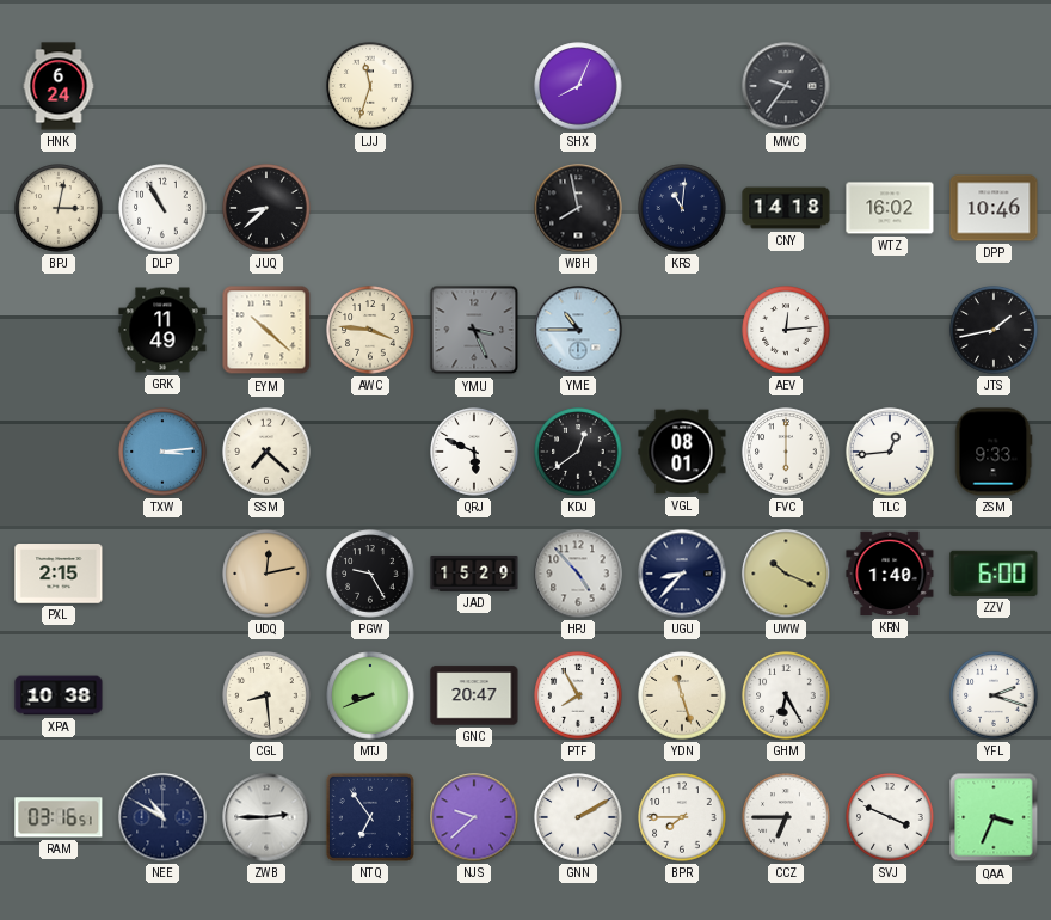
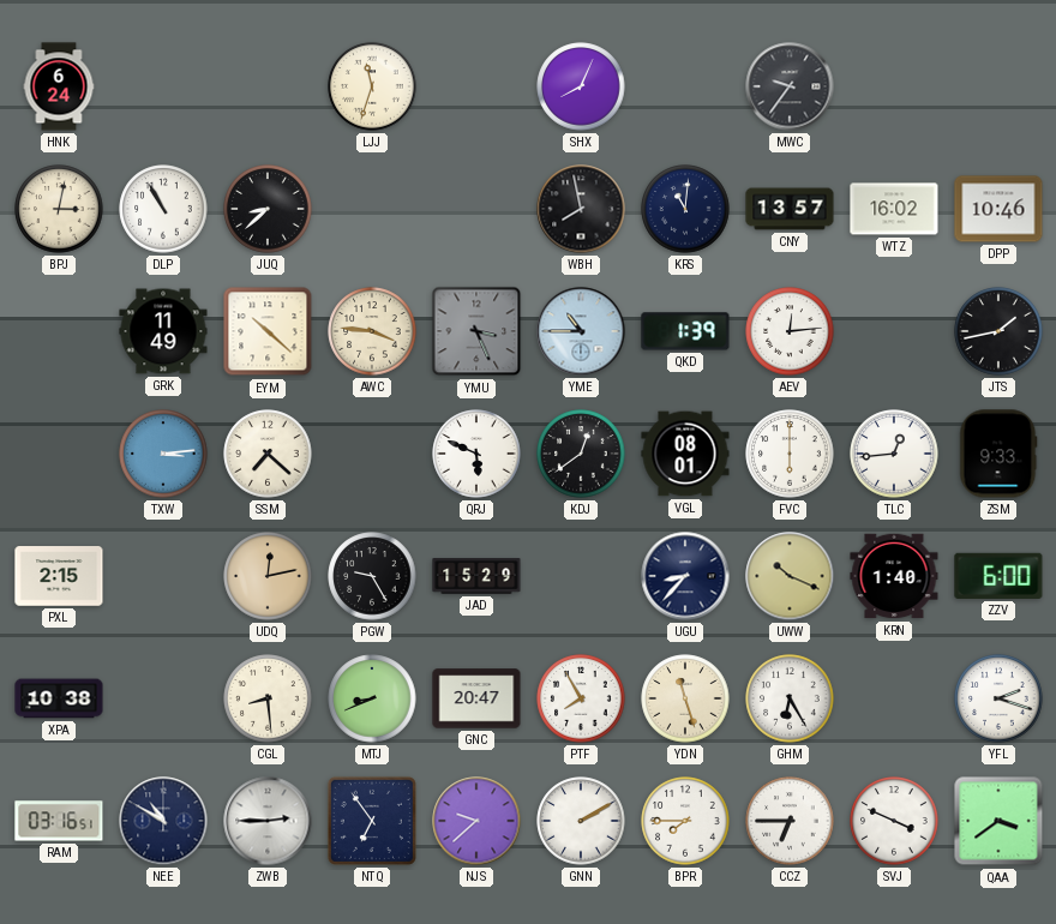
CNY: 14:18 -> 13:57 (790, 209)
QKD: none -> 1:39 (685, 331)
HPJ: 4:53 -> none (578, 574)
QAA: 3:34 -> 3:39 (998, 821)
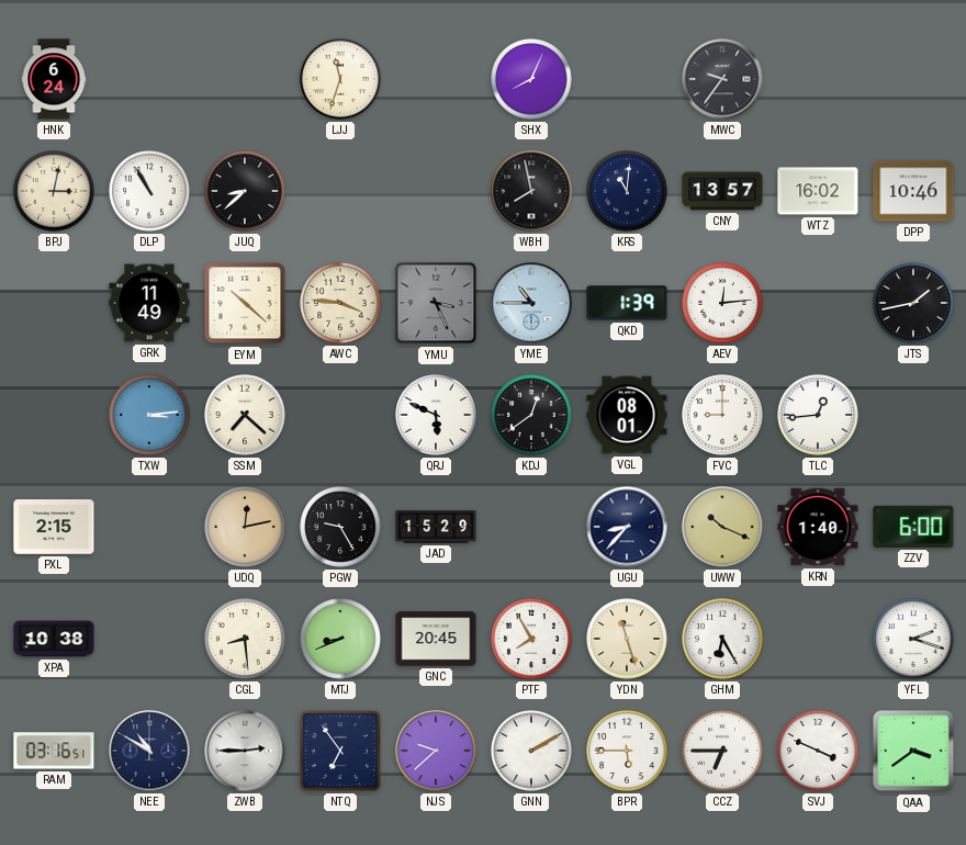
FVC: 6:00 -> 9:00 (722, 415)
ZSM: 9:33 -> none (998, 454)
GNC: 20:47 -> 20:45 (436, 639)
BPR: 7:45 -> 5:45 (627, 751)
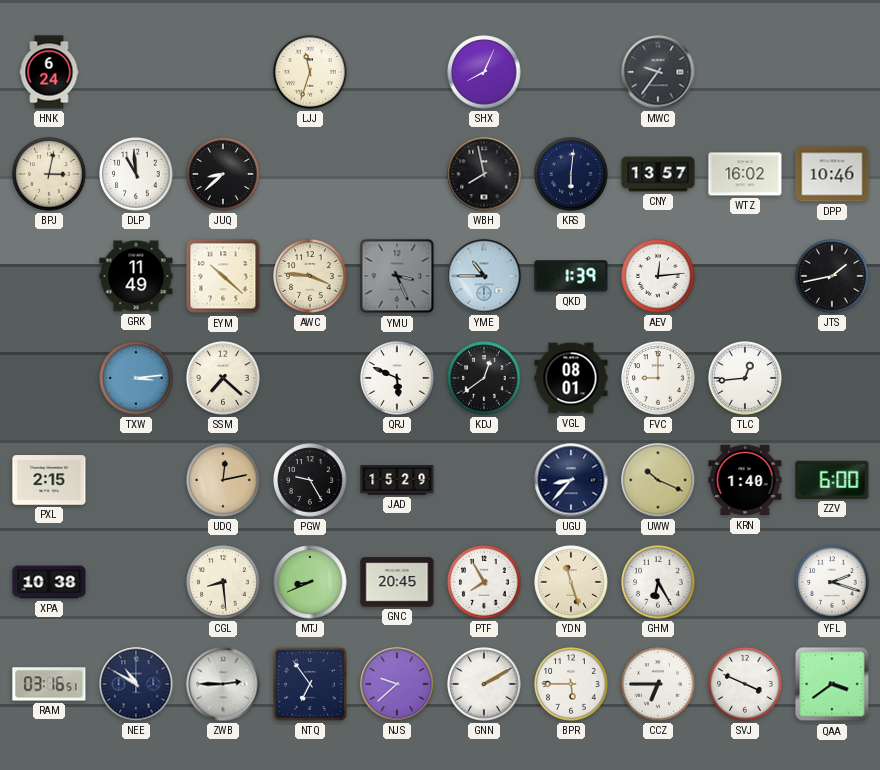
DLP: 10:55 -> 10:59 (136, 174)
KRS: 11:01 -> 6:01 (571, 174)
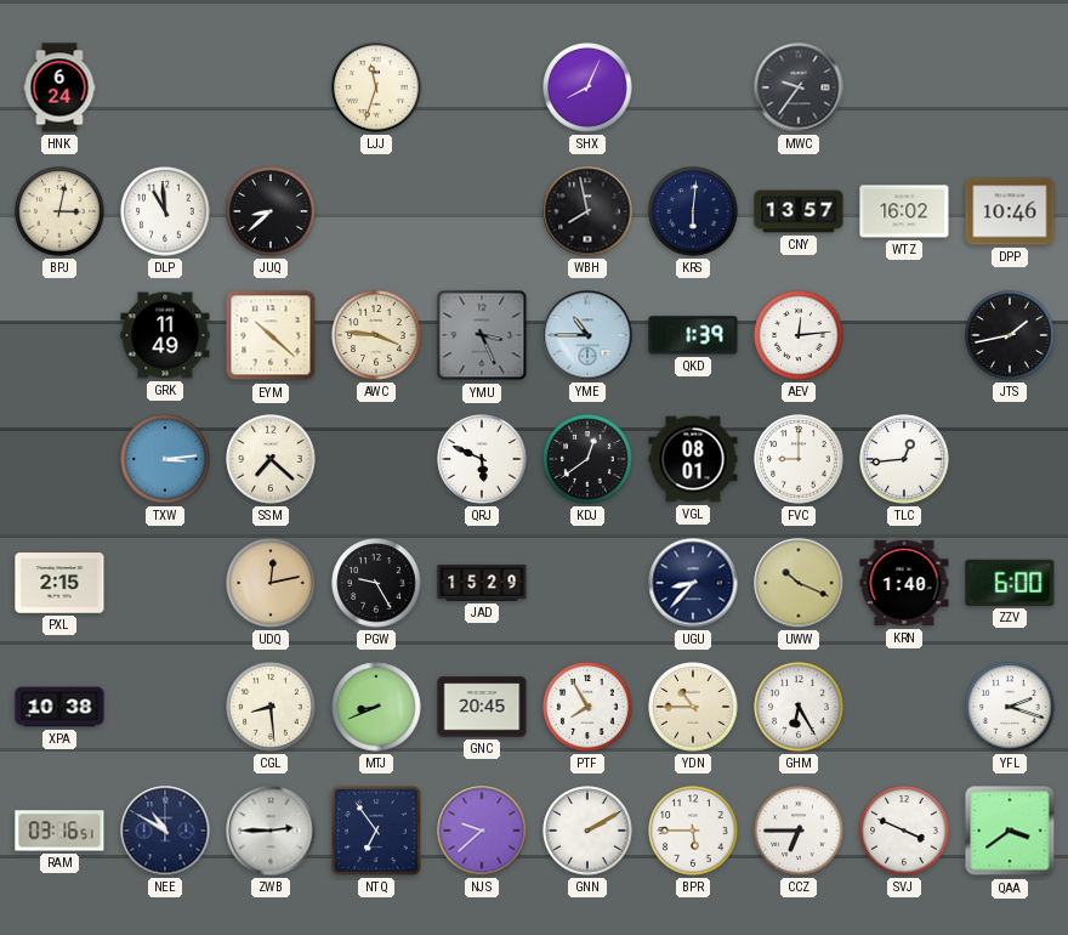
YDN: 11:27 -> 10:45 (693, 707)
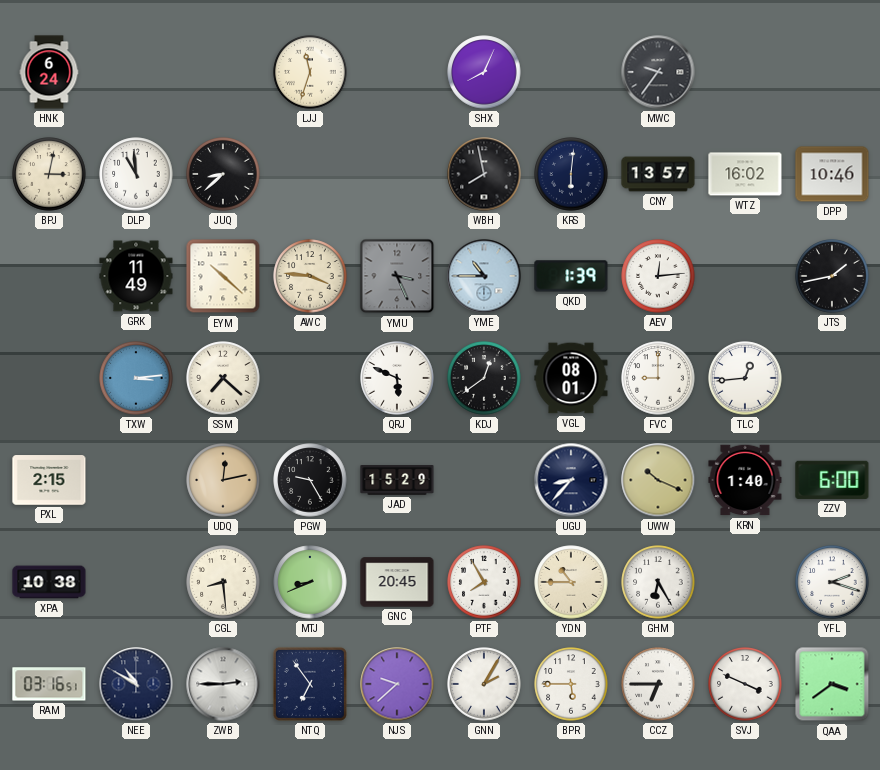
GNN: 2:10 -> 2:05 (484, 684)
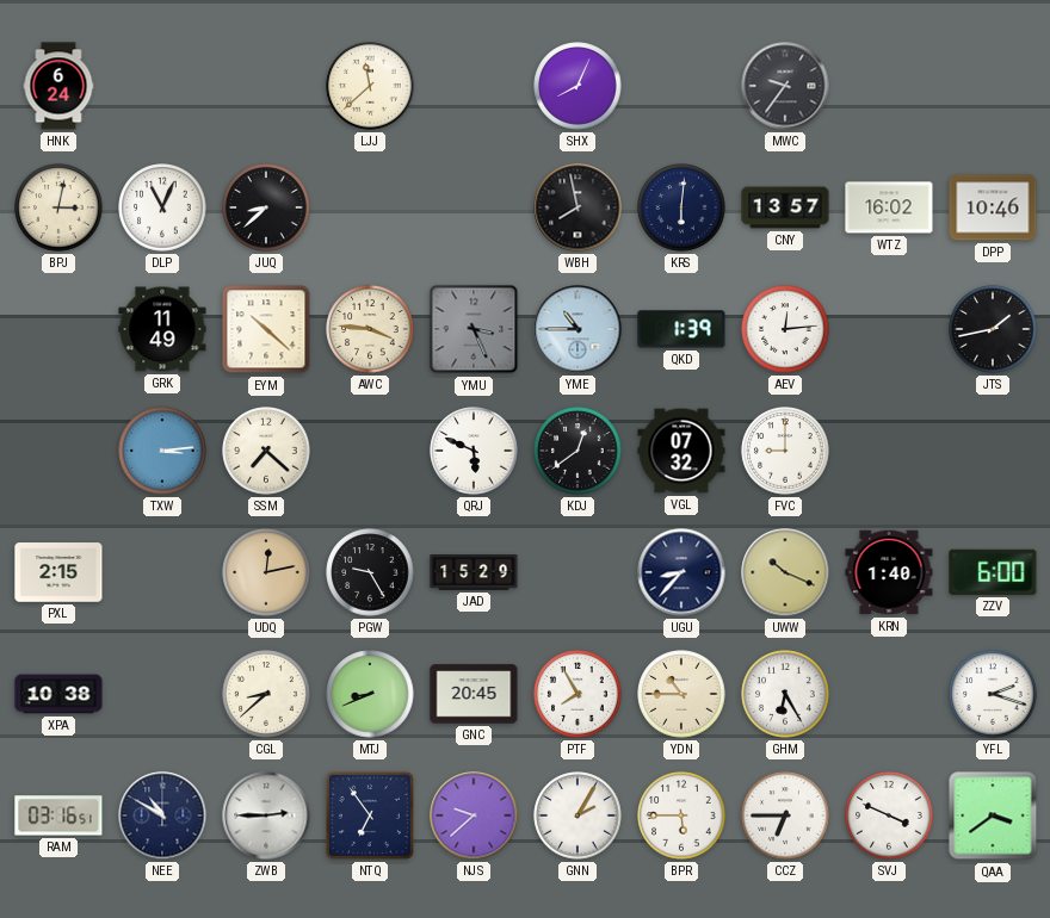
LJJ: 11:33 -> 11:38 (370, 86)
DLP: 10:59 -> 11:04 (162, 207)
VGL: 08:01 -> 07:32 (681, 451)
TLC: 12:44 -> none (745, 378)
CGL: 8:29 -> 8:38 (266, 694)
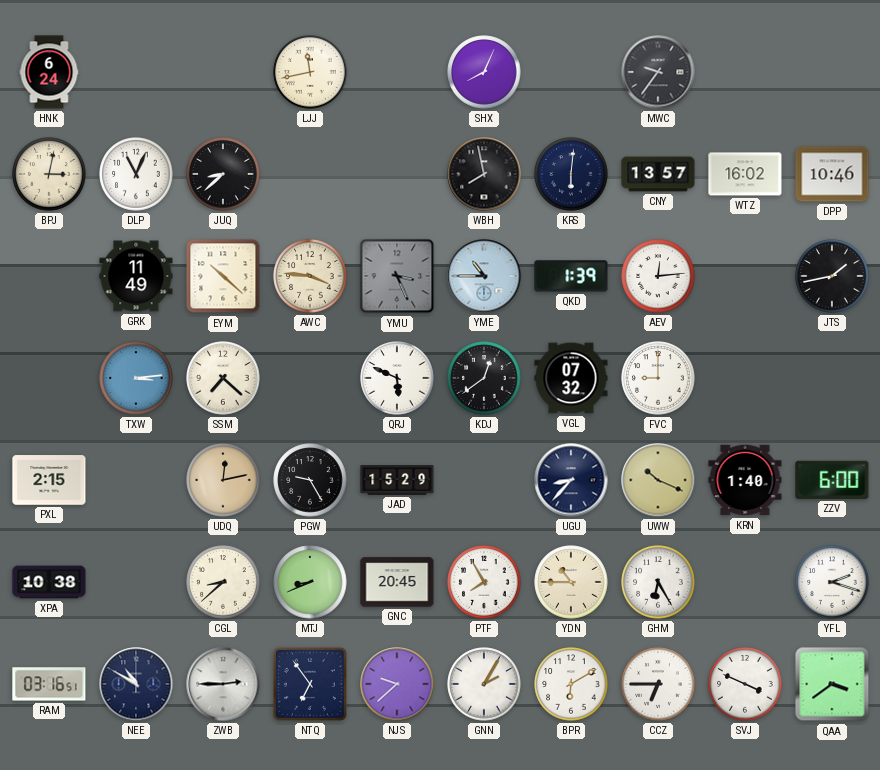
LJJ: 11:38 -> 11:43 (310, 72)
BPR: 5:45 -> 6:10 (571, 684)
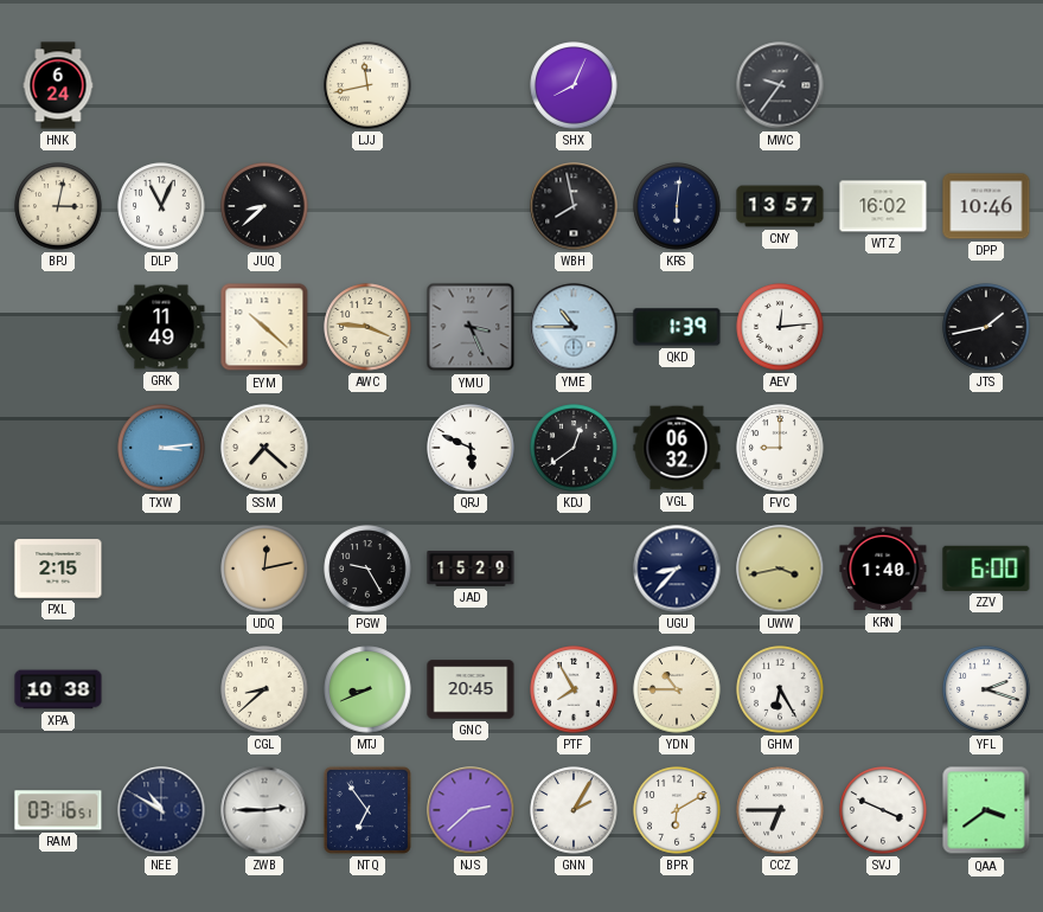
VGL: 07:32 -> 06:32 (677, 448)
UWW: 10:19 -> 3:43 (780, 569)
NJS: 9:38 -> 2:38 (471, 810)
